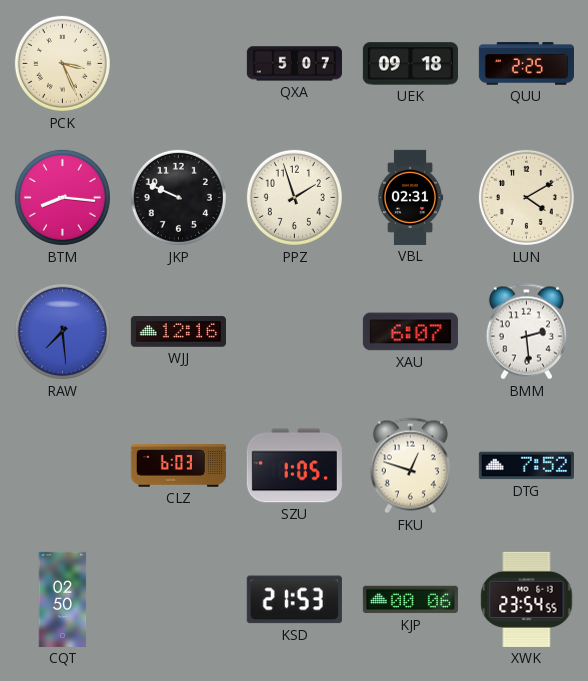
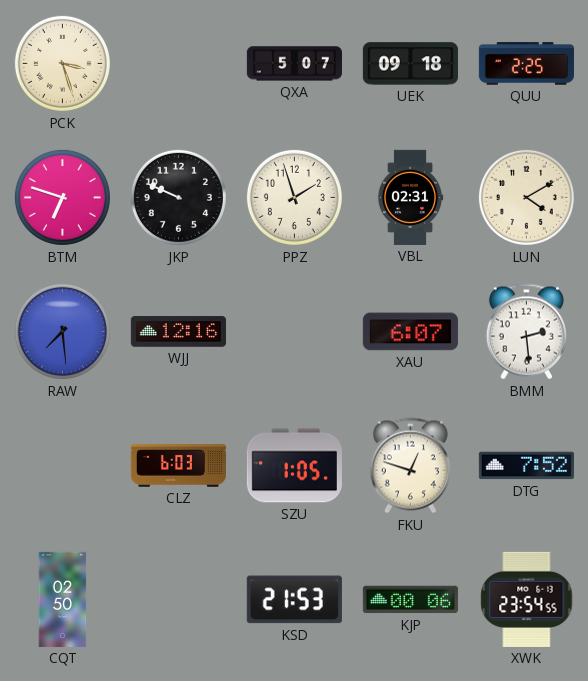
PCK: 3:26 -> 3:27 (62, 63)
BTM: 8:16 -> 6:48 (62, 197)
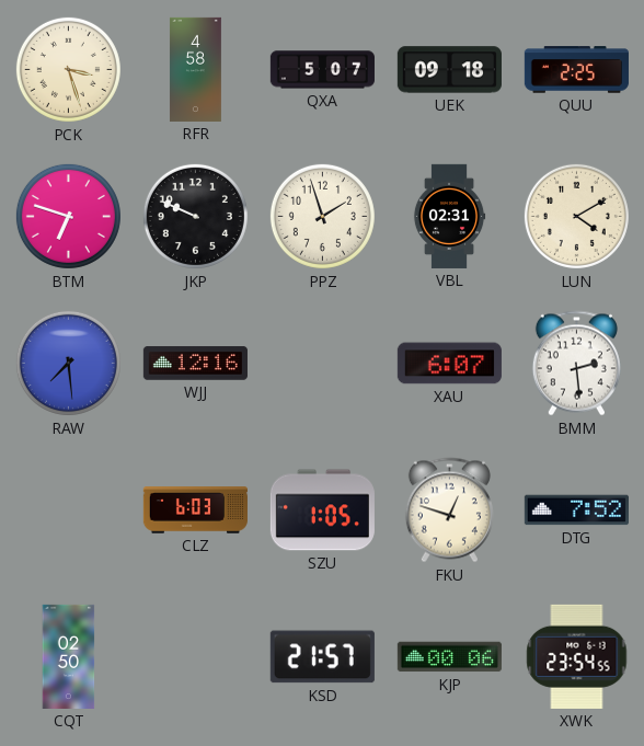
RFR: none -> 4:58 (195, 69)
KSD: 21:53 -> 21:57 (322, 657)
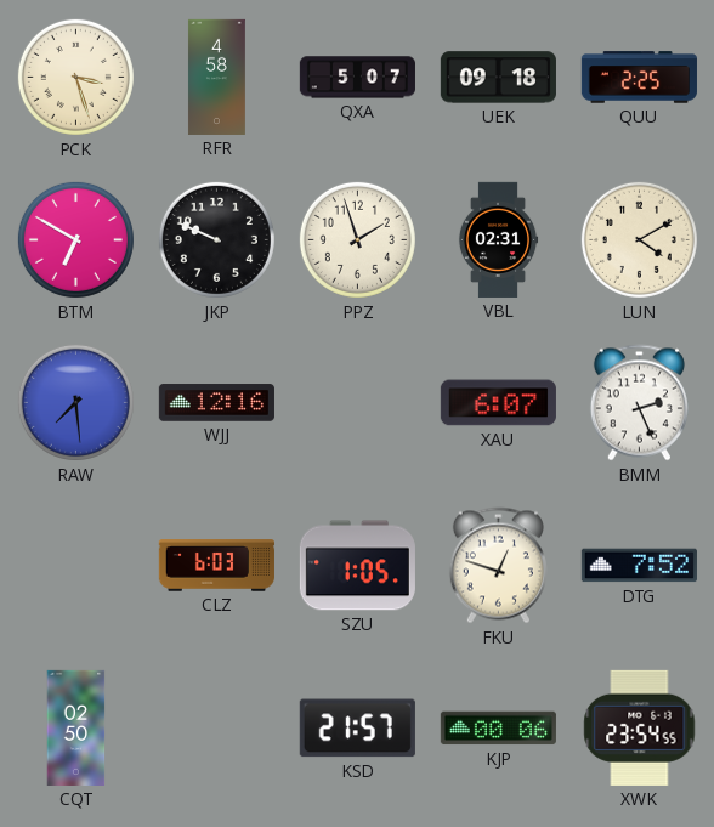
BTM: 6:48 -> 6:50 (75, 239)
BMM: 2:29 -> 2:26 (639, 403)
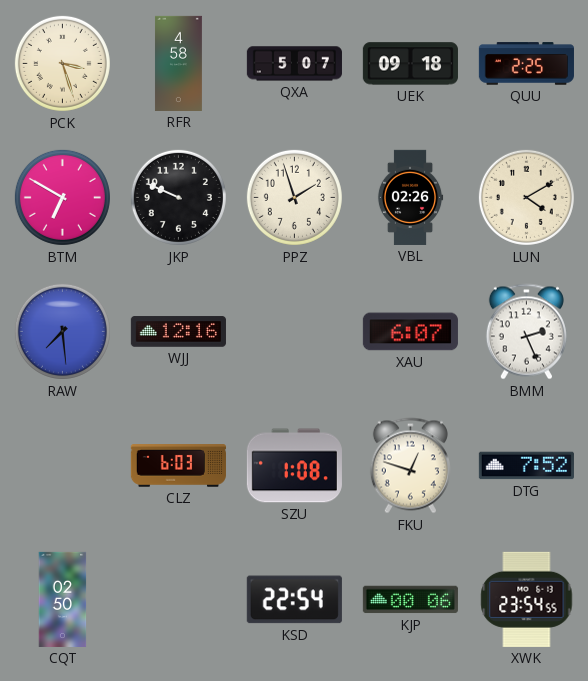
VBL: 02:31 -> 02:26 (410, 197)
SZU: 1:05 -> 1:08 (294, 466)
KSD: 21:57 -> 22:54 (294, 600)
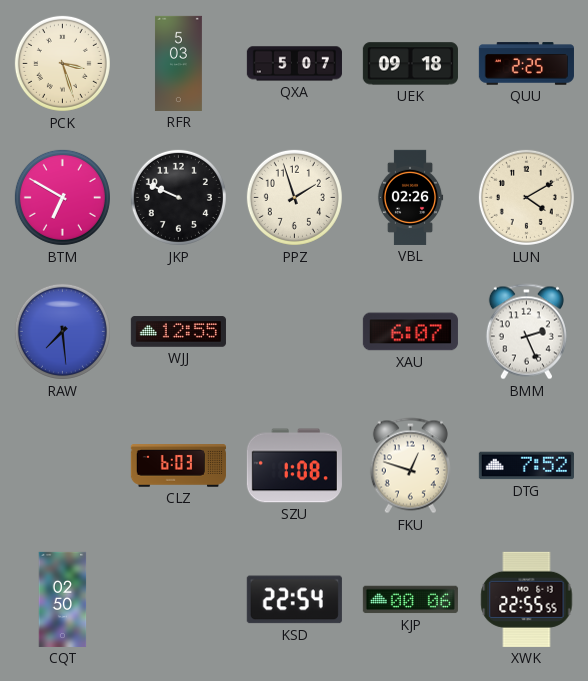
RFR: 4:58 -> 5:03 (178, 63)
WJJ: 12:16 -> 12:55 (178, 332)
XWK: 23:54 -> 22:55 (527, 599)
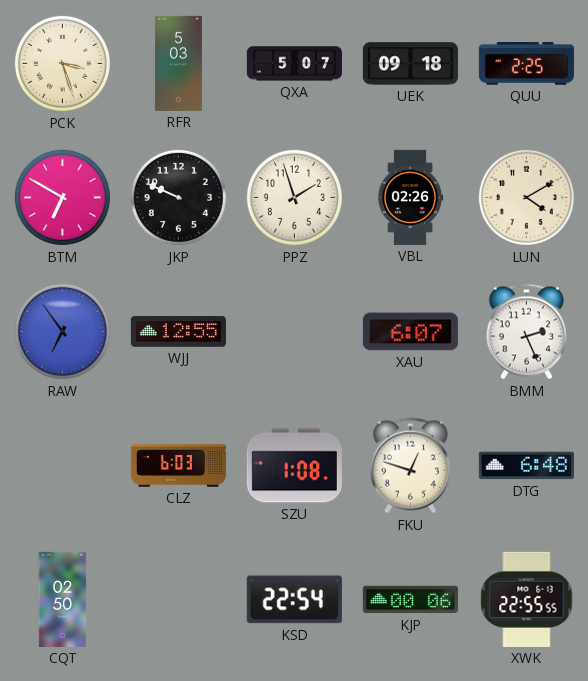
RAW: 7:29 -> 6:54 (62, 331)
DTG: 7:52 -> 6:48 (526, 466)
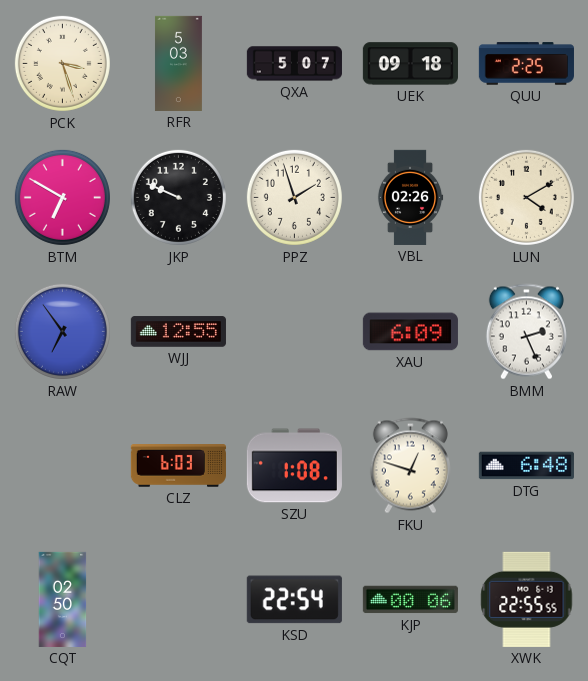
XAU: 6:07 -> 6:09 (410, 332)
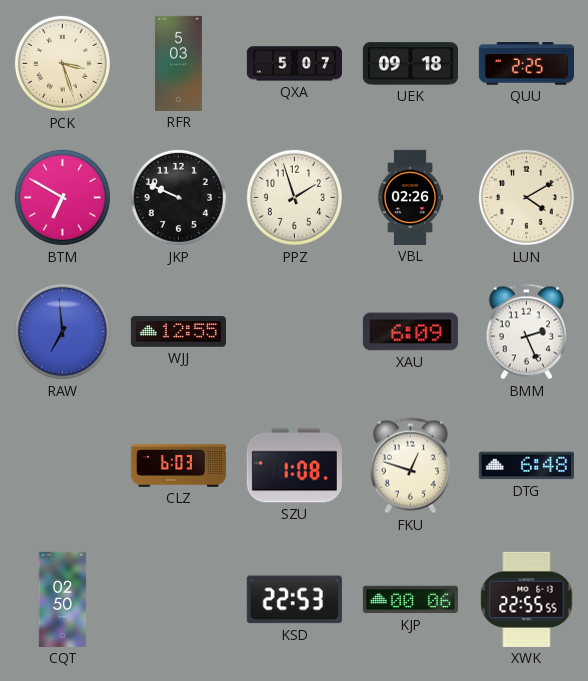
RAW: 6:54 -> 6:59 (62, 331)
KSD: 22:54 -> 22:53 (294, 600)
